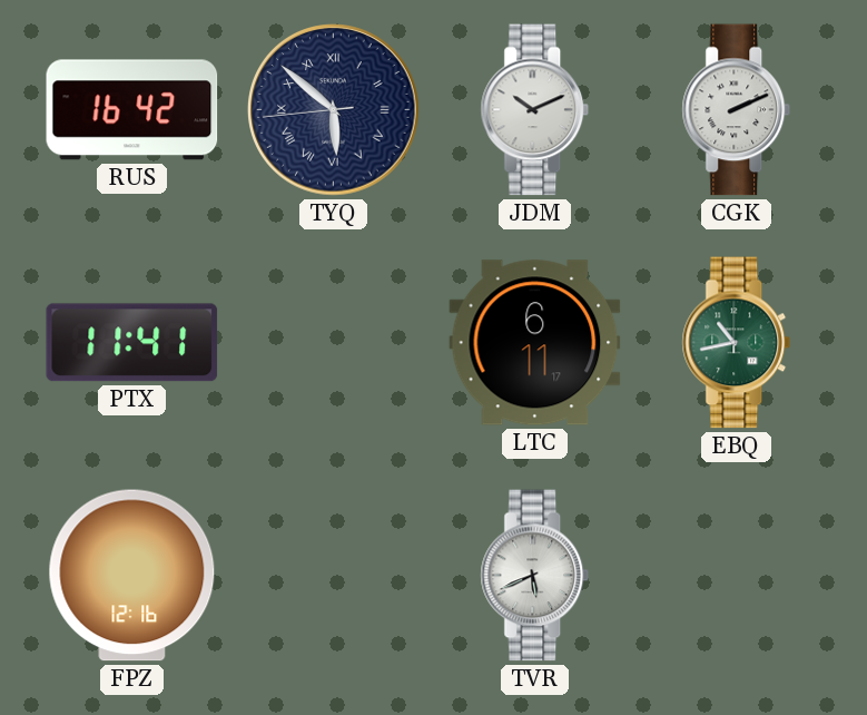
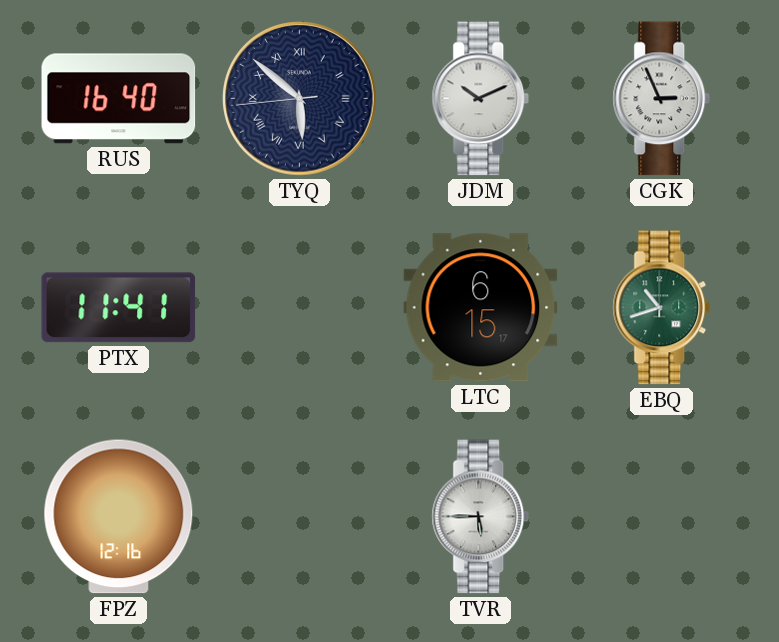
RUS: 16:42 -> 16:40 (119, 99)
CGK: 2:11 -> 2:56 (662, 99)
LTC: 6:11 -> 6:15 (481, 308)
EBQ: 10:43 -> 10:42 (662, 308)
TVR: 5:41 -> 5:45 (481, 517)
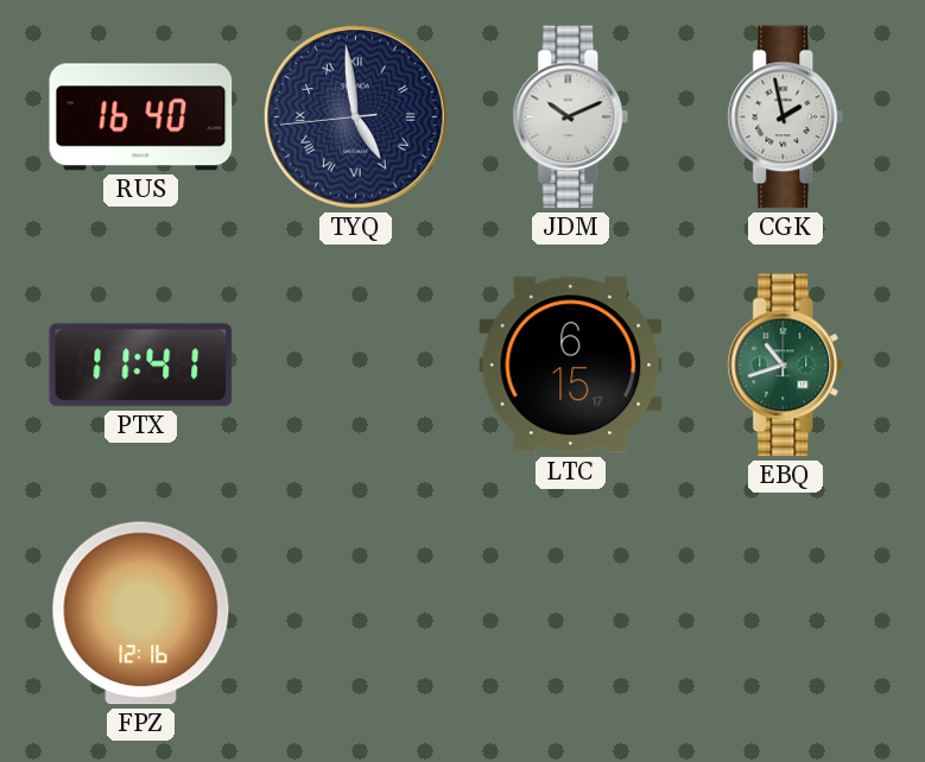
TYQ: 5:51 -> 4:58 (356, 118)
CGK: 2:56 -> 1:58 (786, 118)
TVR: 5:45 -> none (481, 517)
